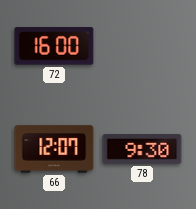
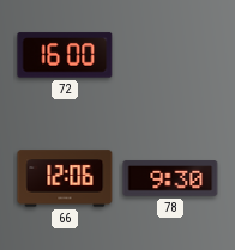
66: 12:07 -> 12:06 (65, 178)
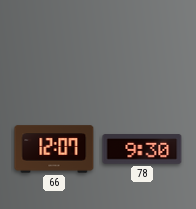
72: 16:00 -> none (65, 55)
66: 12:06 -> 12:07 (54, 149)
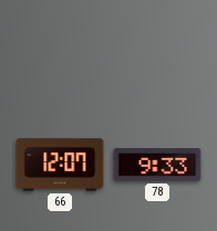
78: 9:30 -> 9:33 (157, 165)
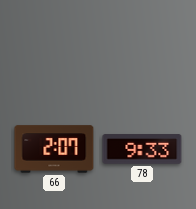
66: 12:07 -> 2:07 (54, 149)
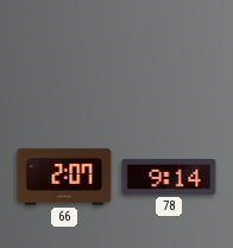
78: 9:33 -> 9:14 (169, 177)
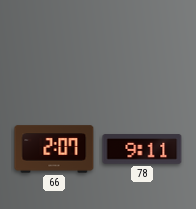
78: 9:14 -> 9:11 (142, 149)
